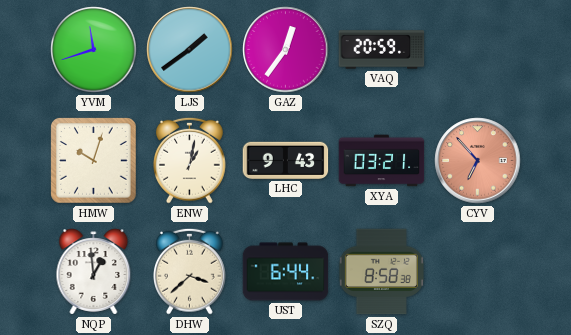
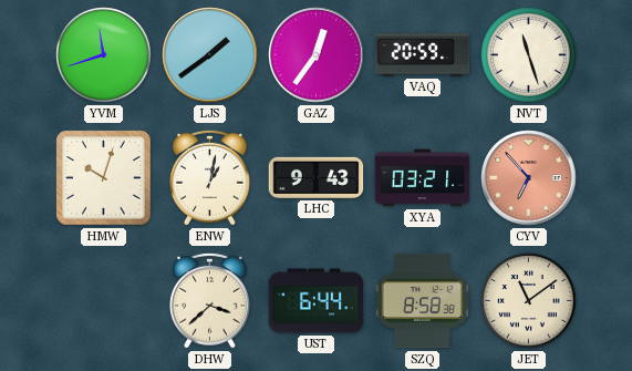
NVT: none -> 11:27 (529, 55)
NQP: 12:59 -> none (94, 272)
JET: none -> 11:09 (529, 301)
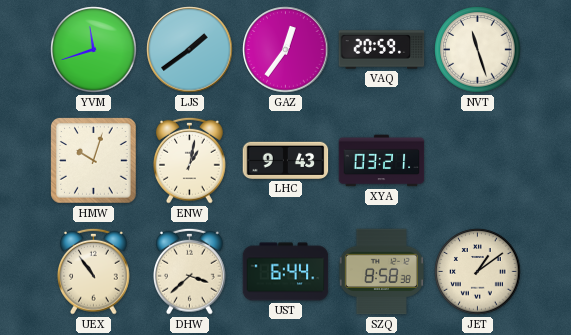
CYV: 6:53 -> none (529, 178)
UEX: none -> 10:54 (94, 271)
JET: 11:09 -> 1:09 (478, 272)
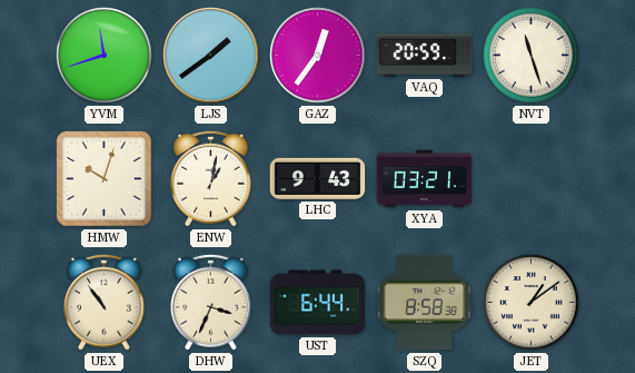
DHW: 3:38 -> 3:34 (211, 302)
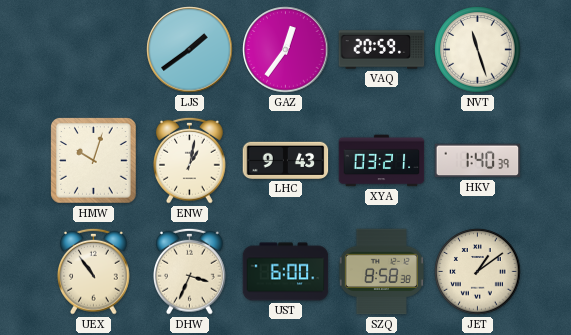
YVM: 11:42 -> none (105, 56)
HKV: none -> 1:40 (478, 161)
UST: 6:44 -> 6:00 (286, 272)
